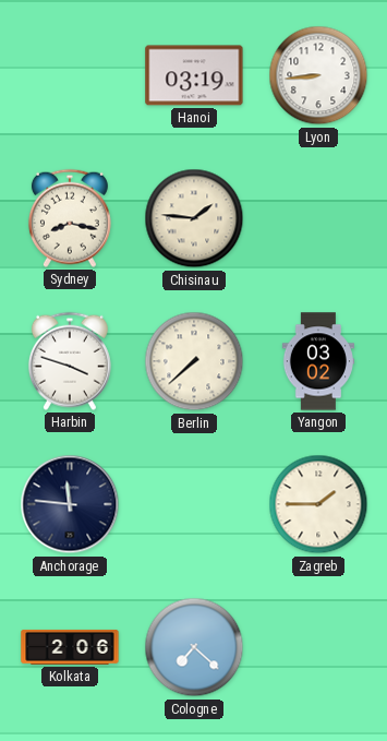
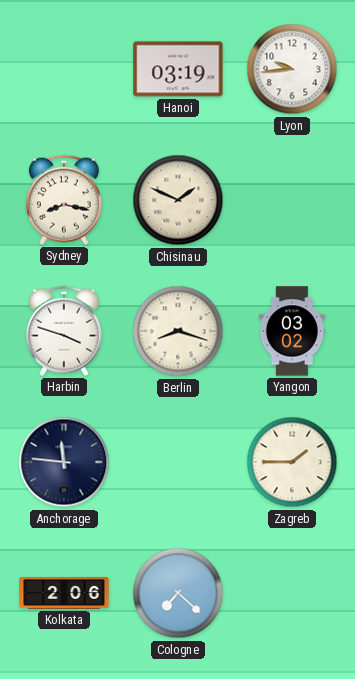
Lyon: 8:44 -> 9:44 (292, 69)
Chisinau: 1:46 -> 1:49 (178, 200)
Berlin: 7:38 -> 8:18 (178, 331)
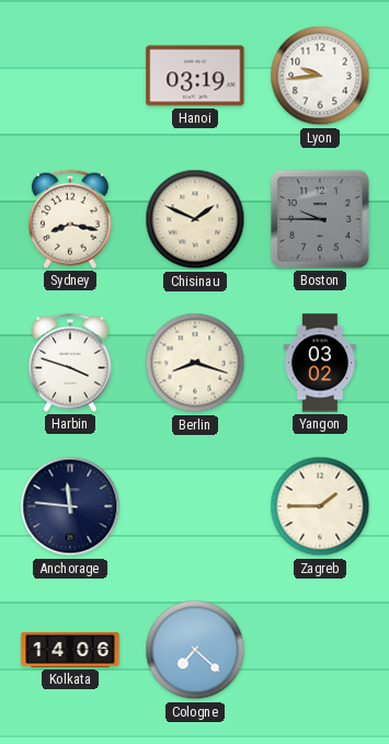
Boston: none -> 9:45 (320, 219)
Kolkata: 2:06 -> 14:06 (70, 650)
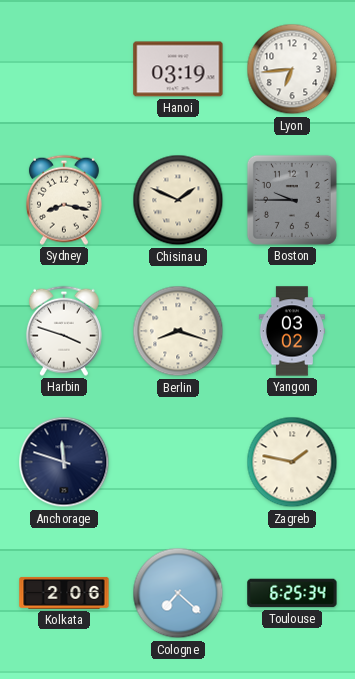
Lyon: 9:44 -> 6:44 (292, 69)
Anchorage: 11:46 -> 11:48 (64, 462)
Zagreb: 1:45 -> 1:47 (292, 462)
Kolkata: 14:06 -> 2:06 (64, 593)
Toulouse: none -> 6:25 (292, 593)
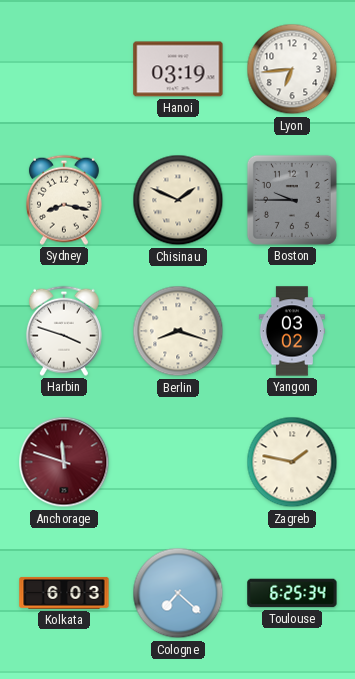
Anchorage dial: navy -> burgundy (64, 462)
Kolkata: 2:06 -> 6:03 (64, 593)
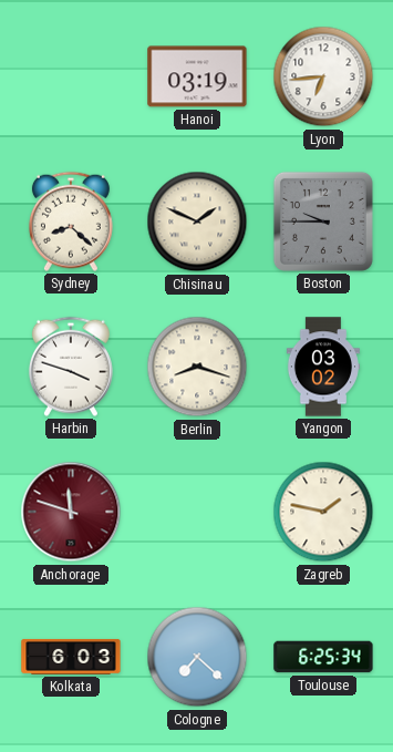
Sydney: 8:17 -> 8:22 (71, 222)
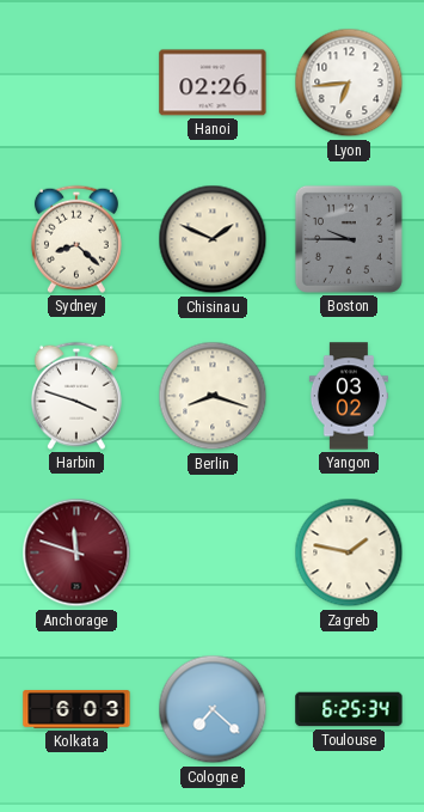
Hanoi: 03:19 -> 02:26 (213, 83)
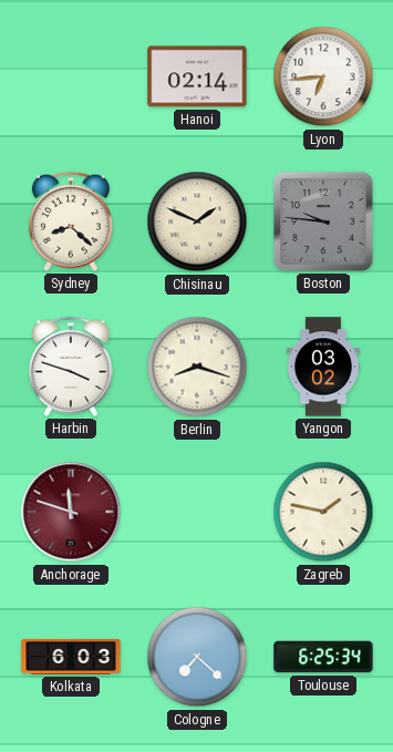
Hanoi: 02:26 -> 02:14 (197, 76)
Boston: 9:45 -> 9:46 (323, 222)
